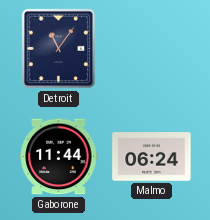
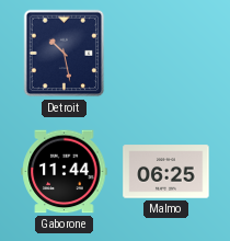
Detroit: 11:06 -> 10:28 (65, 54)
Malmo: 06:24 -> 06:25 (166, 172)
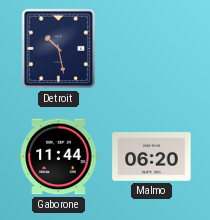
Malmo: 06:25 -> 06:20 (152, 157)
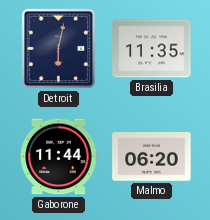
Detroit: 10:28 -> 6:02 (59, 49)
Brasilia: none -> 11:35 (152, 49)
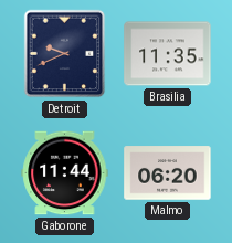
Detroit: 6:02 -> 9:41 (65, 54)
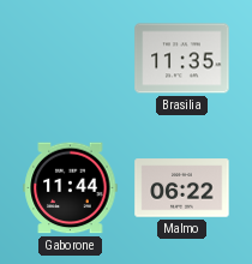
Detroit: 9:41 -> none (65, 54)
Malmo: 06:20 -> 06:22 (182, 188)
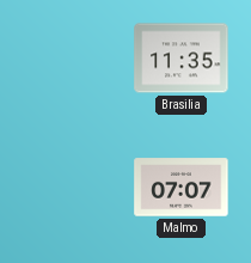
Gaborone: 11:44 -> none (71, 188)
Malmo: 06:22 -> 07:07 (182, 188)
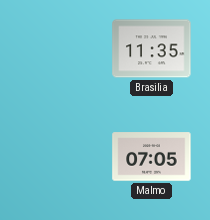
Malmo: 07:07 -> 07:05 (152, 157)
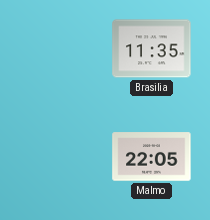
Malmo: 07:05 -> 22:05 (152, 157)
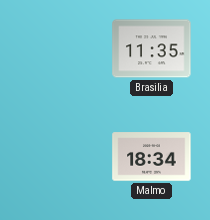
Malmo: 22:05 -> 18:34 (152, 157)
